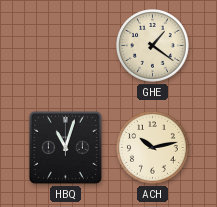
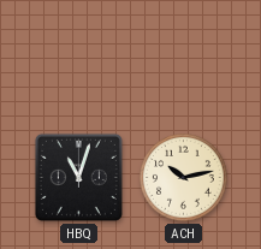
GHE: 1:21 -> none (153, 46)
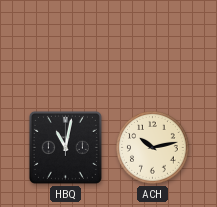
HBQ: 11:03 -> 11:02 (65, 147)
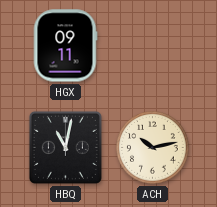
HGX: none -> 09:11 (65, 46)
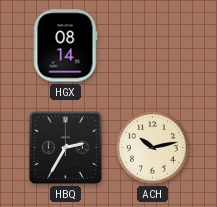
HGX: 09:11 -> 08:14 (65, 46)
HBQ: 11:02 -> 2:35 (65, 147)
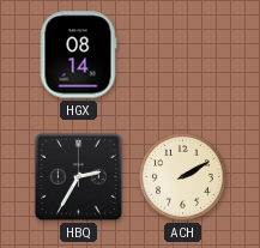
ACH: 10:13 -> 2:10 (183, 177)
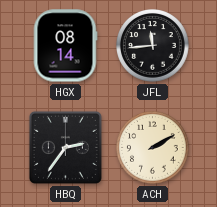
JFL: none -> 11:44 (153, 46)
HBQ: 2:35 -> 2:36 (65, 147)
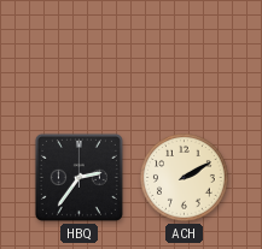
HGX: 08:14 -> none (65, 46)
JFL: 11:44 -> none (153, 46)
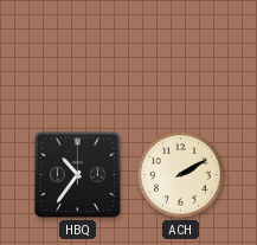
HBQ: 2:36 -> 10:36 (77, 174)
